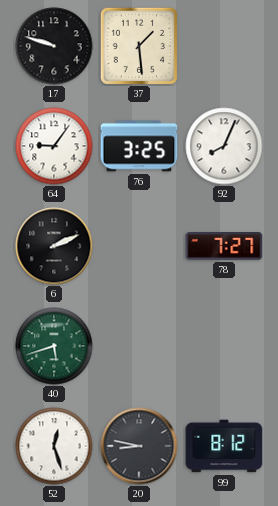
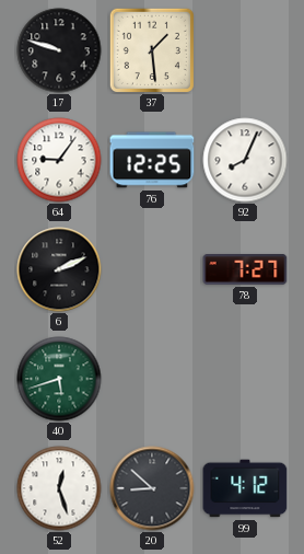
76: 3:25 -> 12:25 (152, 160)
20: 8:47 -> 8:52 (152, 488)
99: 8:12 -> 4:12 (245, 488)
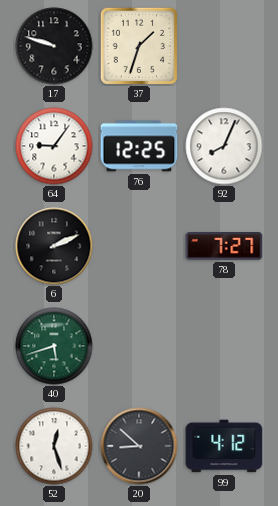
37: 1:29 -> 1:33 (139, 46)
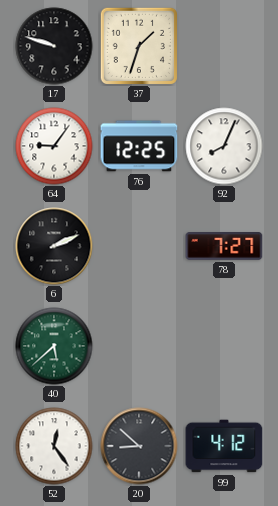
40: 5:42 -> 5:38 (54, 346)
52: 12:27 -> 12:24 (54, 446)
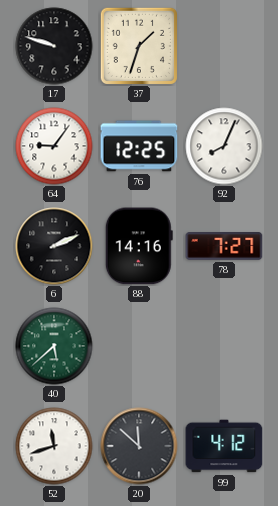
88: none -> 14:16 (139, 246)
52: 12:24 -> 11:42 (54, 446)
20: 8:52 -> 11:52 (139, 446)
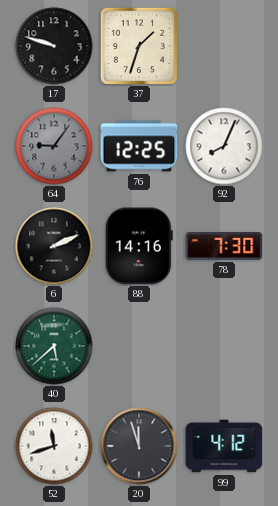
64 dial: white -> grey (54, 146)
78: 7:27 -> 7:30 (224, 246)
20: 11:52 -> 11:57 (139, 446)
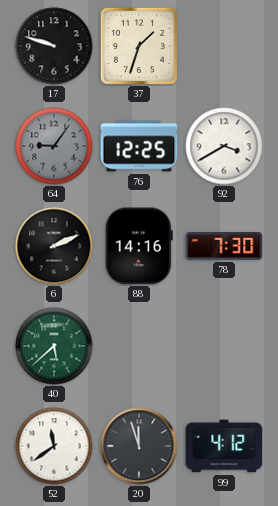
92: 8:04 -> 3:40 (224, 146)
52: 11:42 -> 11:39 (54, 446)
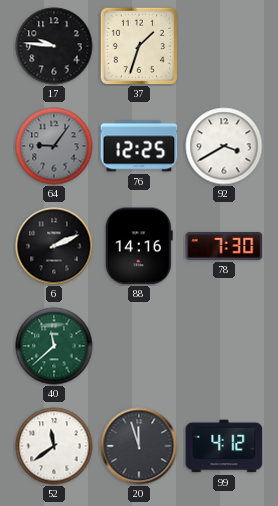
17: 9:48 -> 9:46 (54, 46)
40: 5:38 -> 11:38 (54, 346)
